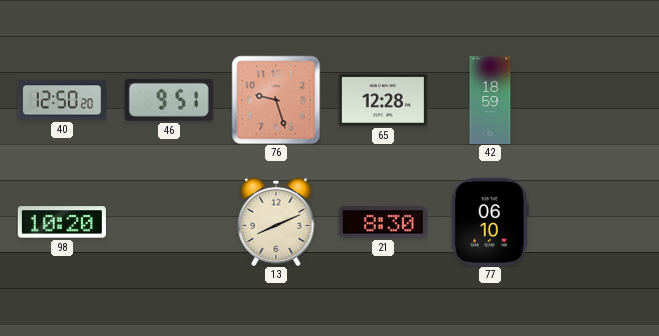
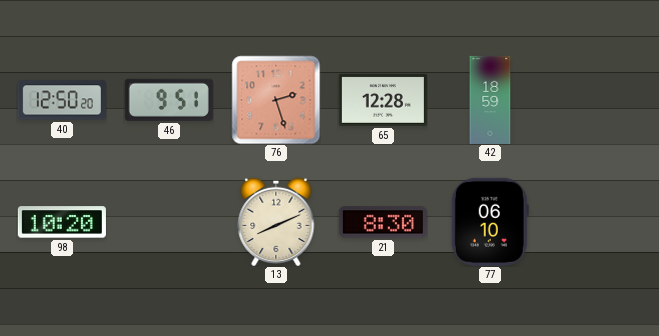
76: 9:27 -> 2:27 (276, 100)
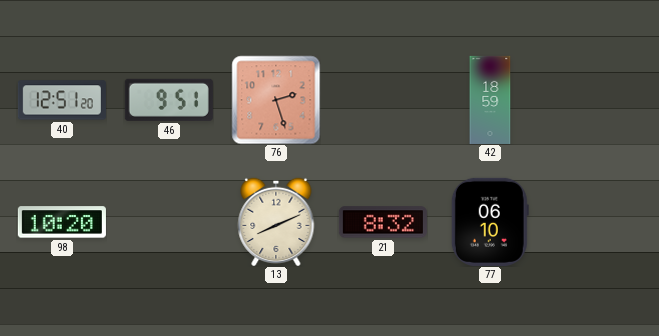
40: 12:50 -> 12:51 (62, 100)
65: 12:28 -> none (383, 100)
21: 8:30 -> 8:32 (383, 222)
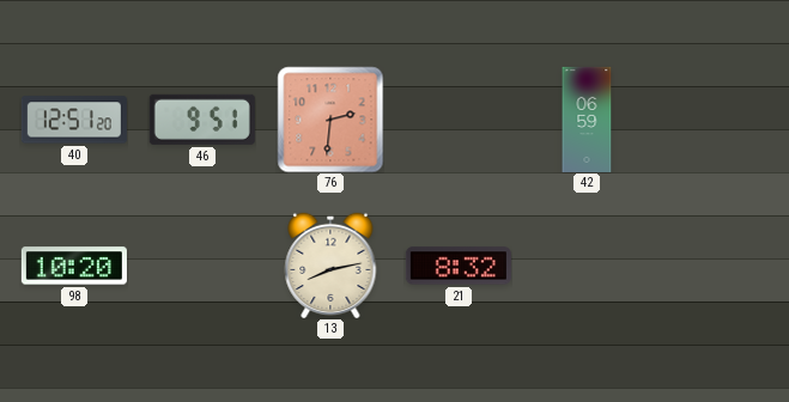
76: 2:27 -> 2:31 (330, 120)
42: 18:59 -> 06:59 (587, 120)
13: 8:11 -> 8:13 (330, 266)
77: 06:10 -> none (490, 222)
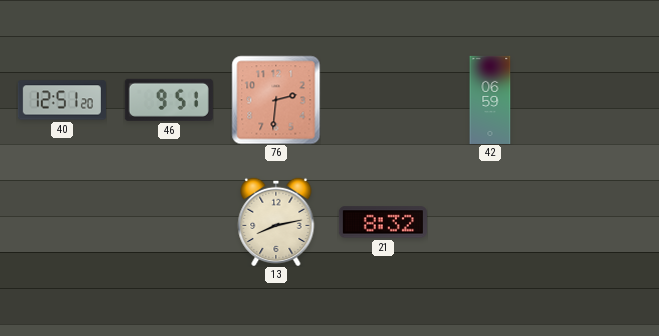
98: 10:20 -> none (74, 266)
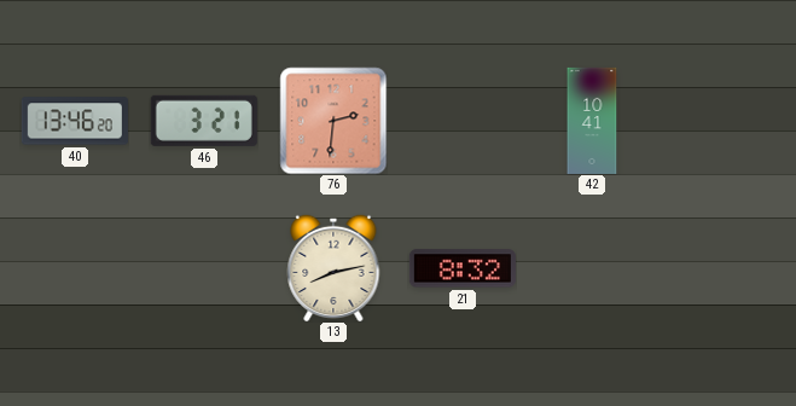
40: 12:51 -> 13:46 (75, 121)
46: 9:51 -> 3:21 (204, 121)
42: 06:59 -> 10:41 (592, 121)
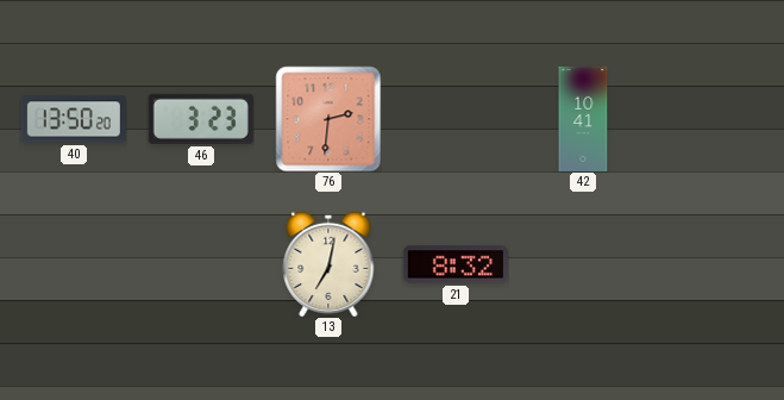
40: 13:46 -> 13:50 (74, 119)
46: 3:21 -> 3:23 (201, 119)
13: 8:13 -> 7:02 (328, 264)
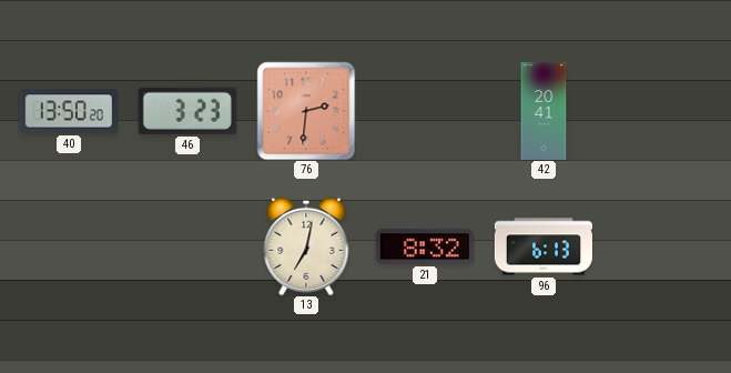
42: 10:41 -> 20:41 (544, 111)
96: none -> 6:13 (544, 246)
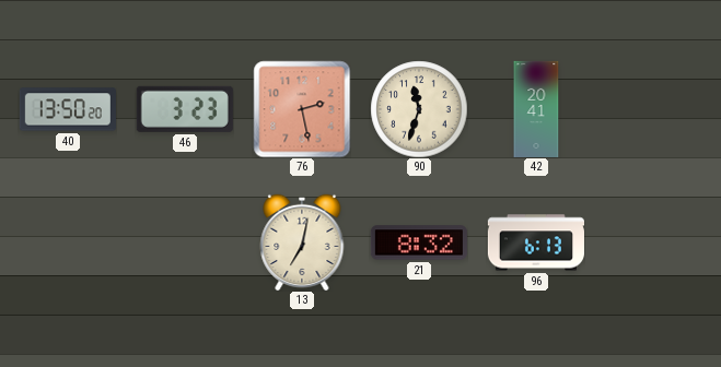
76: 2:31 -> 2:28 (302, 109)
90: none -> 11:33 (419, 109)
